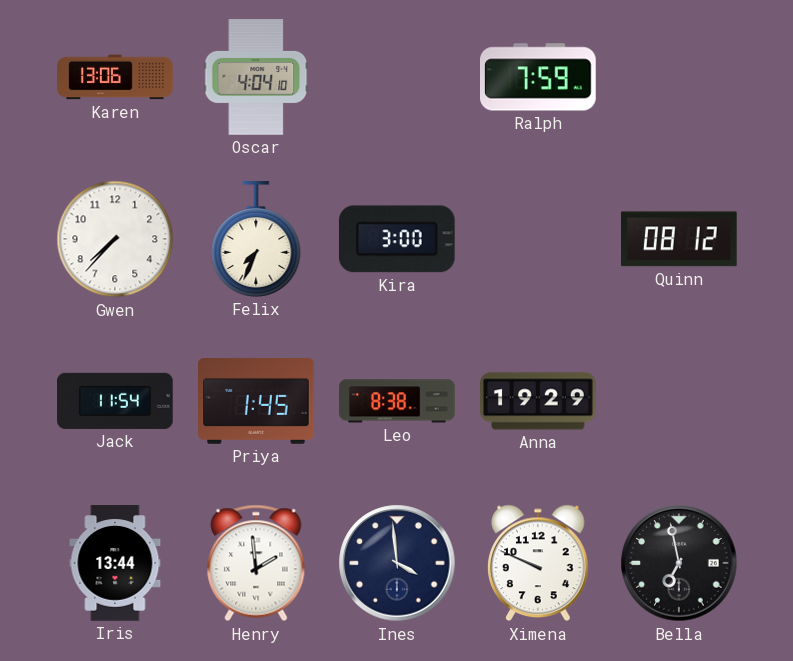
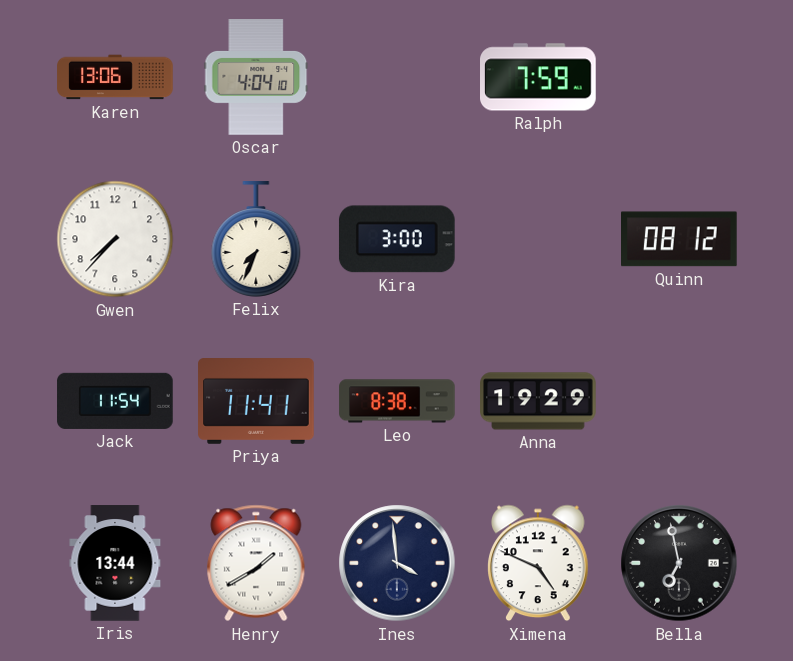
Priya: 1:45 -> 11:41 (256, 402)
Henry: 1:59 -> 1:40 (256, 563)
Ximena: 9:49 -> 4:49 (538, 563)
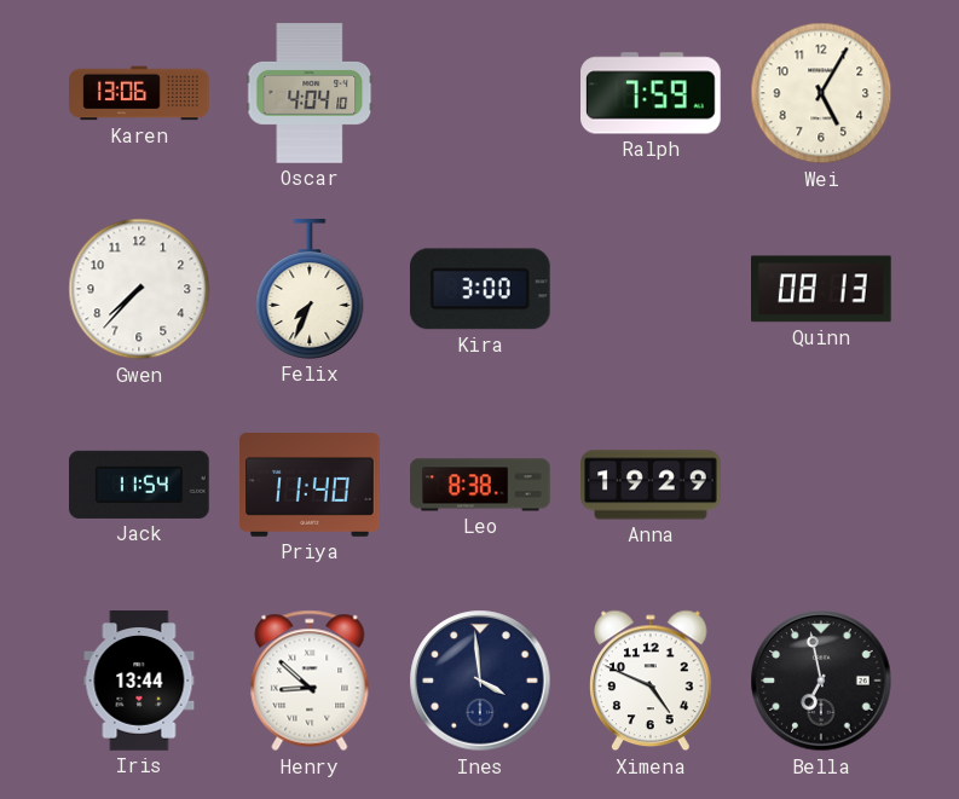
Wei: none -> 5:05 (821, 93)
Quinn: 08:12 -> 08:13 (822, 289)
Priya: 11:41 -> 11:40 (310, 486)
Henry: 1:40 -> 8:52 (310, 681)
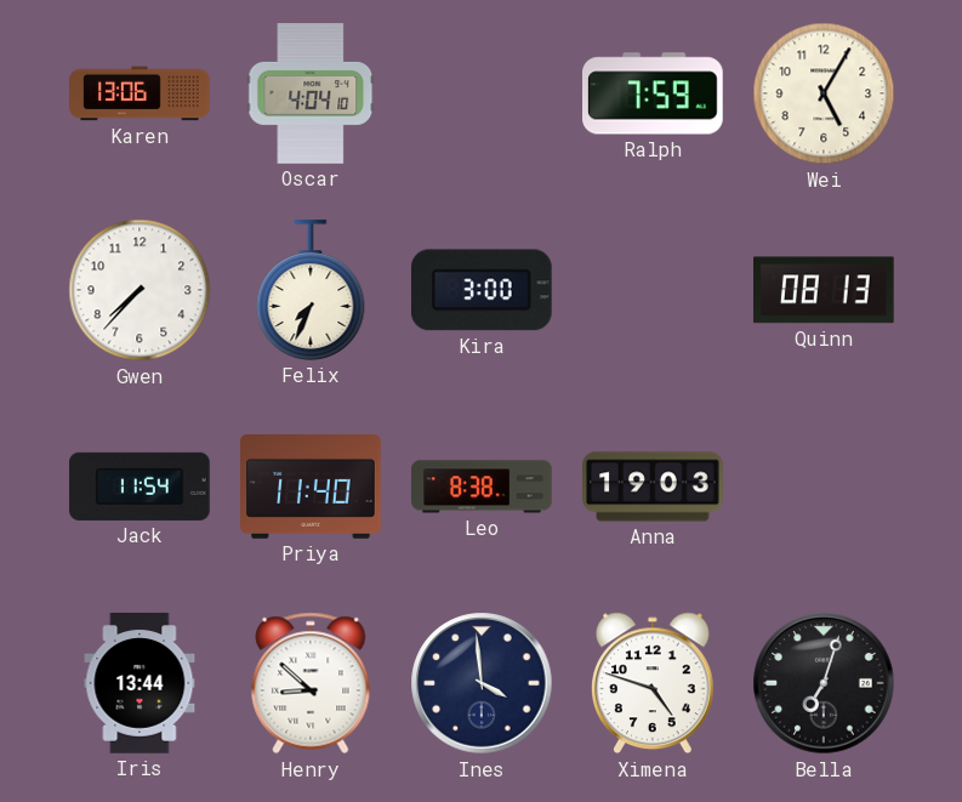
Anna: 19:29 -> 19:03 (653, 487)
Ximena: 4:49 -> 4:48 (653, 683)
Bella: 6:58 -> 7:03 (824, 683)
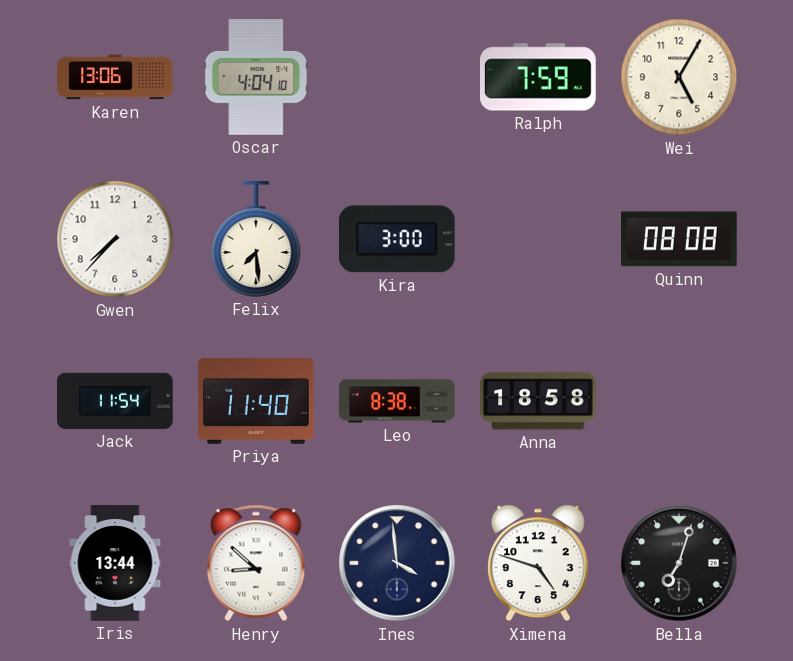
Felix: 7:34 -> 7:29 (256, 239)
Quinn: 08:13 -> 08:08 (680, 239)
Anna: 19:03 -> 18:58 (538, 401)
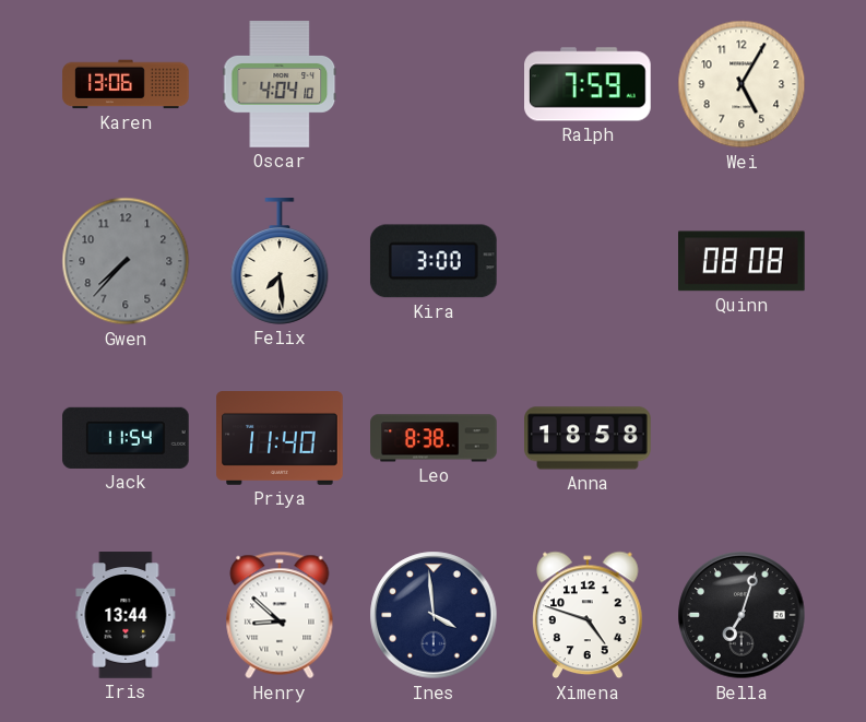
Gwen dial: white -> grey (126, 261)
